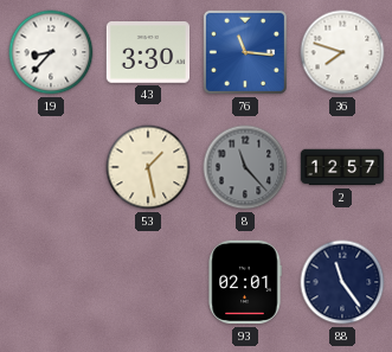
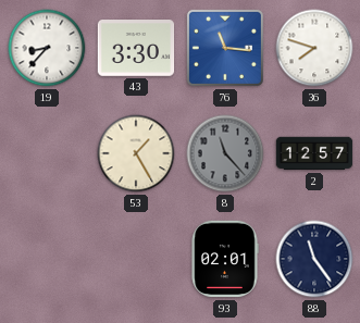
53: 1:28 -> 1:25 (136, 153)
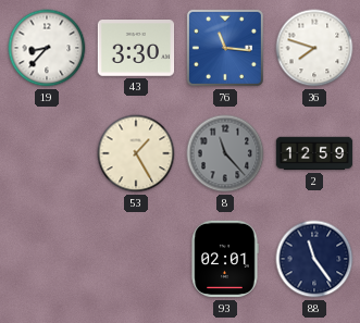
2: 12:57 -> 12:59 (314, 153)
